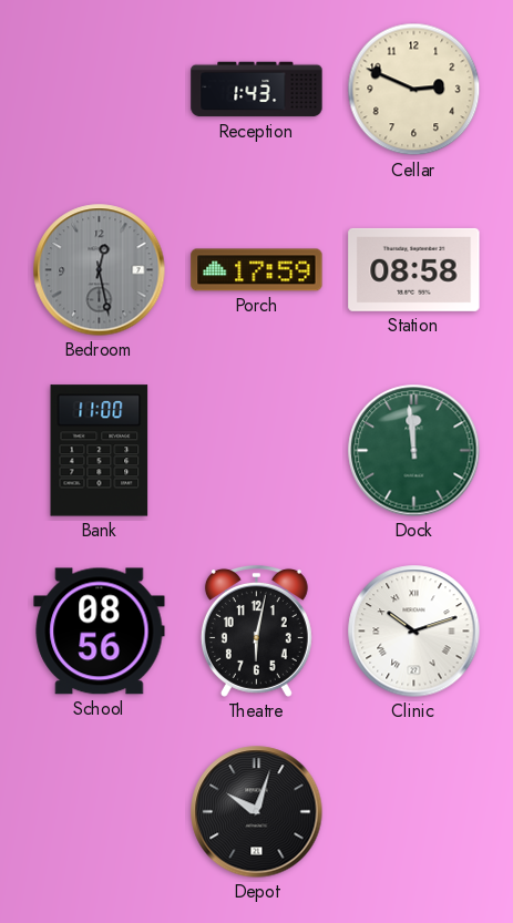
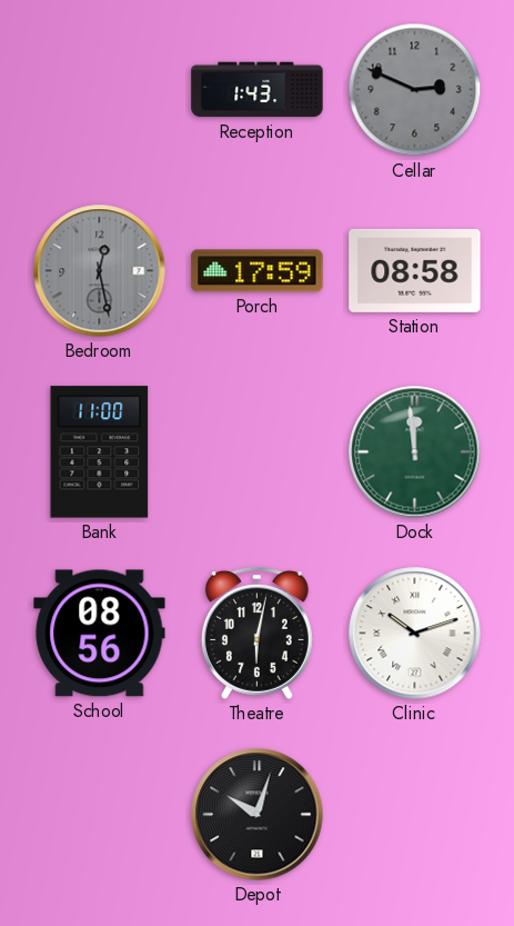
Cellar dial: cream -> grey (415, 90)
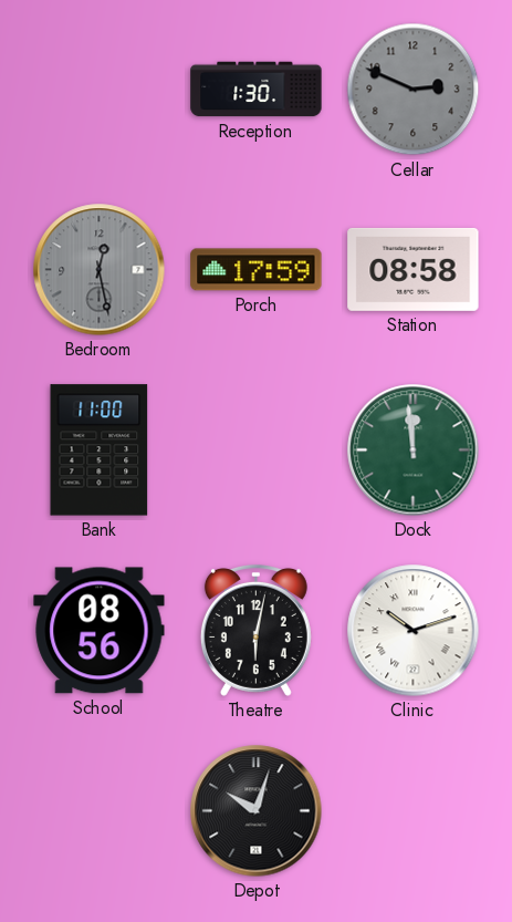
Reception: 1:43 -> 1:30 (257, 90)
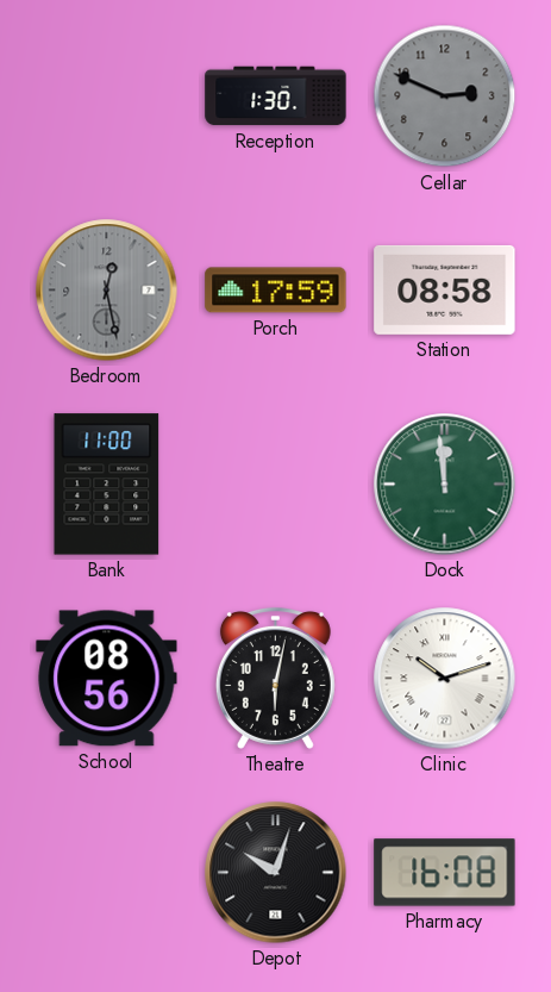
Pharmacy: none -> 16:08 (445, 873)
